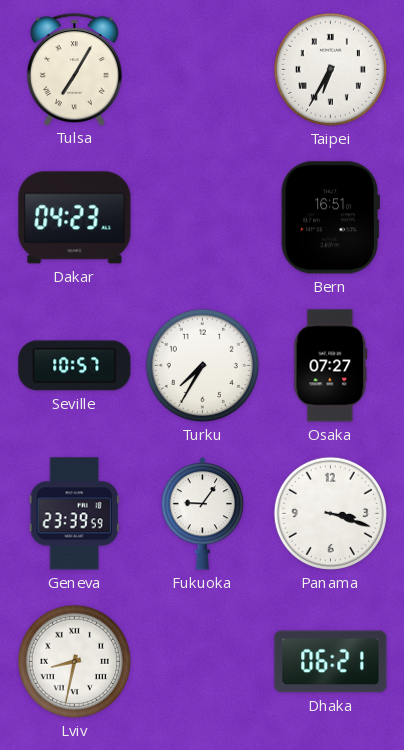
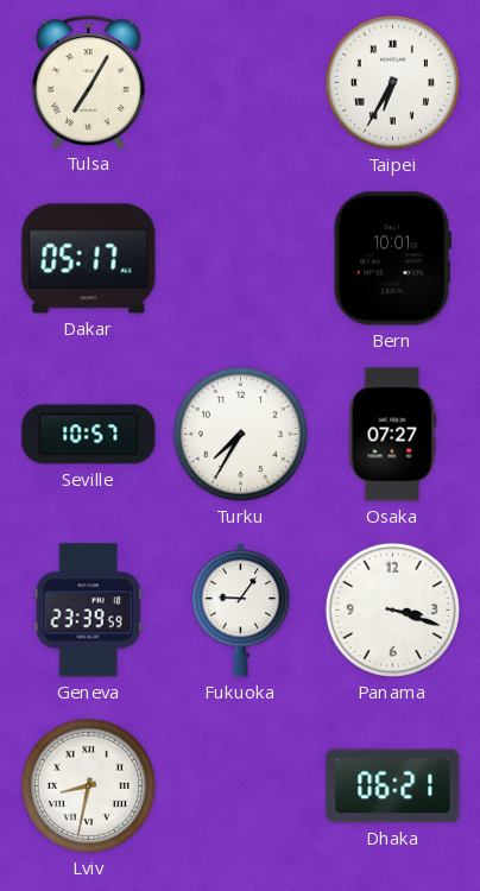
Dakar: 04:23 -> 05:17 (89, 259)
Bern: 16:51 -> 10:01 (392, 259)
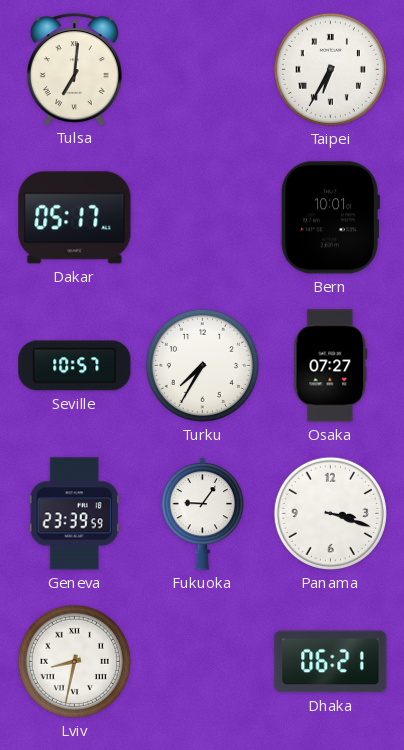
Tulsa: 7:05 -> 7:01 (74, 69)
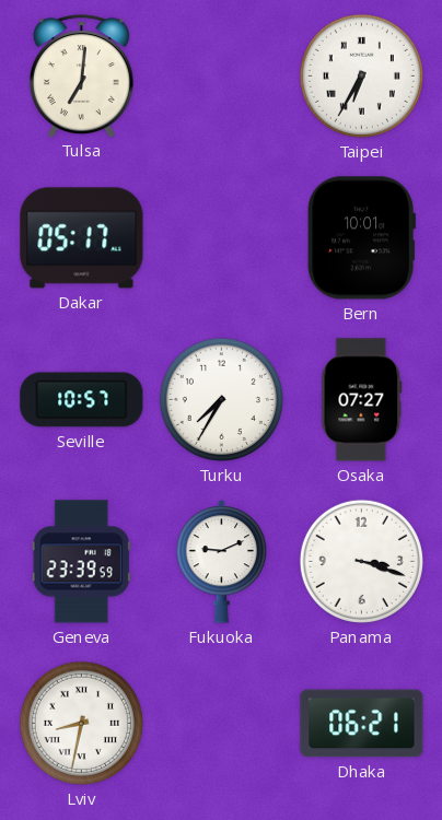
Fukuoka: 9:06 -> 9:11 (222, 561)
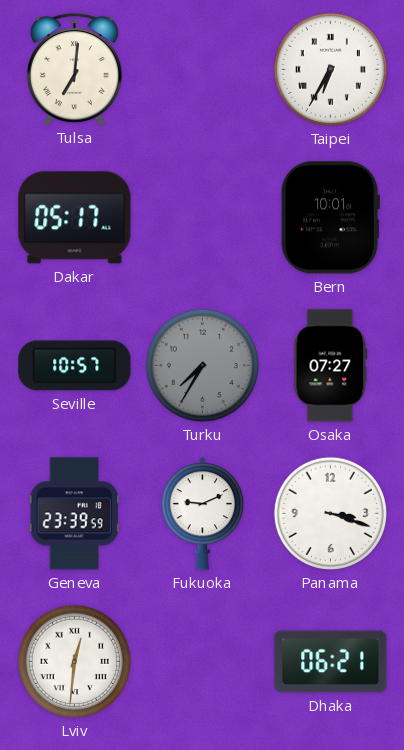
Turku dial: white -> grey (202, 365)
Lviv: 8:32 -> 12:31 (74, 661)
